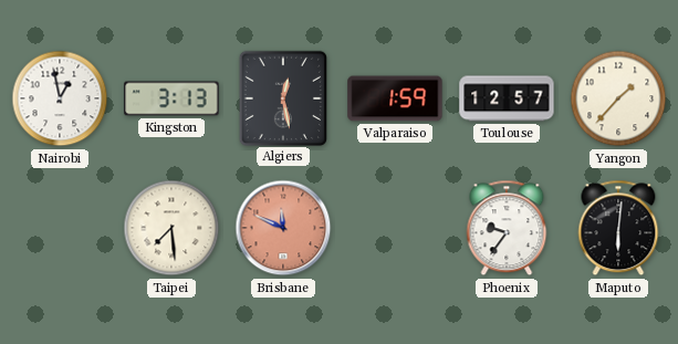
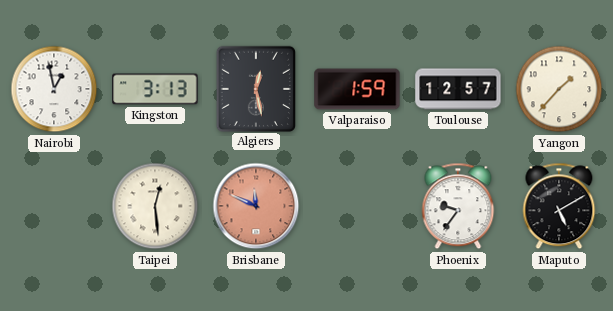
Taipei: 7:29 -> 12:29 (155, 206)
Maputo: 6:01 -> 5:10 (559, 206)
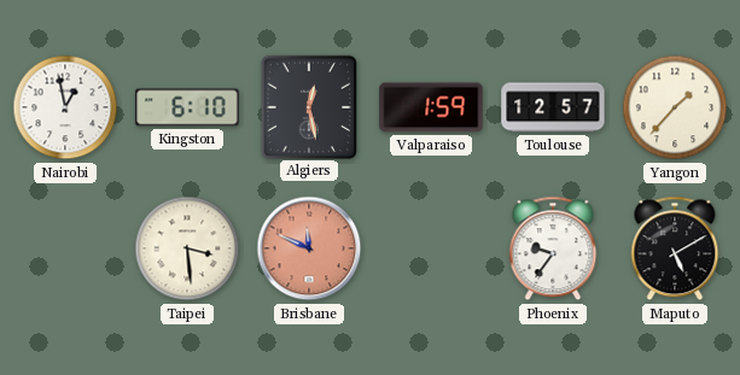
Kingston: 3:13 -> 6:10 (187, 107)
Taipei: 12:29 -> 3:29 (187, 248)
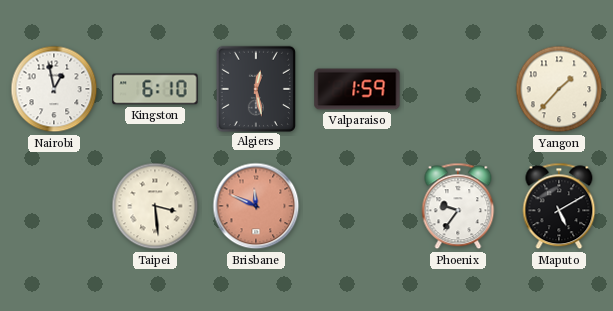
Toulouse: 12:57 -> none (553, 107)
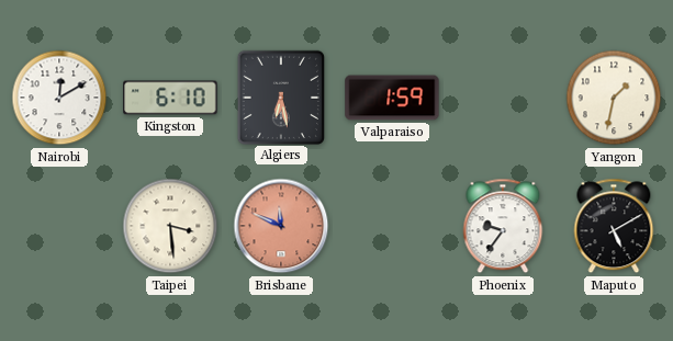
Nairobi: 12:58 -> 12:10 (59, 98)
Algiers: 12:28 -> 6:28 (280, 96)
Yangon: 1:37 -> 1:32 (614, 98)
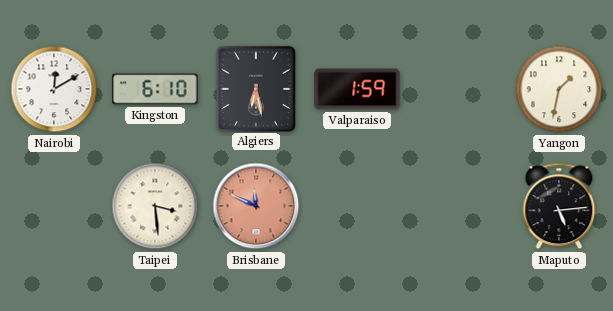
Phoenix: 9:36 -> none (503, 226)
Maputo: 5:10 -> 5:14 (559, 206)
